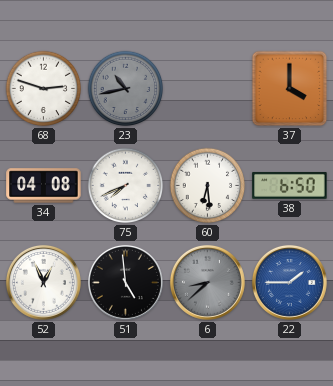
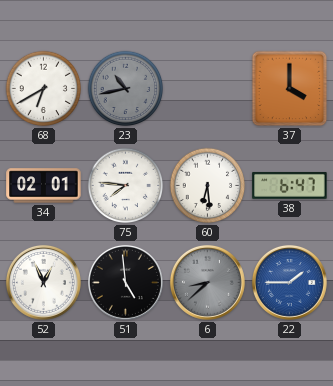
68: 2:48 -> 6:40 (44, 89)
34: 04:08 -> 02:01 (44, 186)
75: 7:41 -> 7:46 (126, 186)
38: 6:50 -> 6:47 (290, 185)
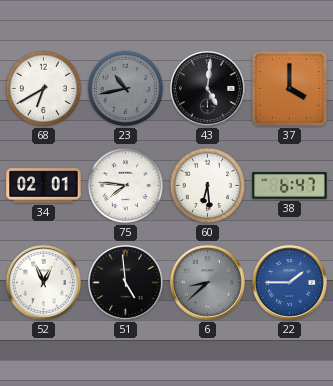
43: none -> 5:01 (207, 88)
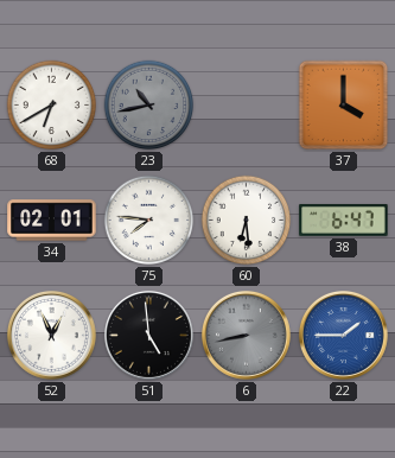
43: 5:01 -> none (207, 88)
6: 8:38 -> 8:43 (246, 335)
